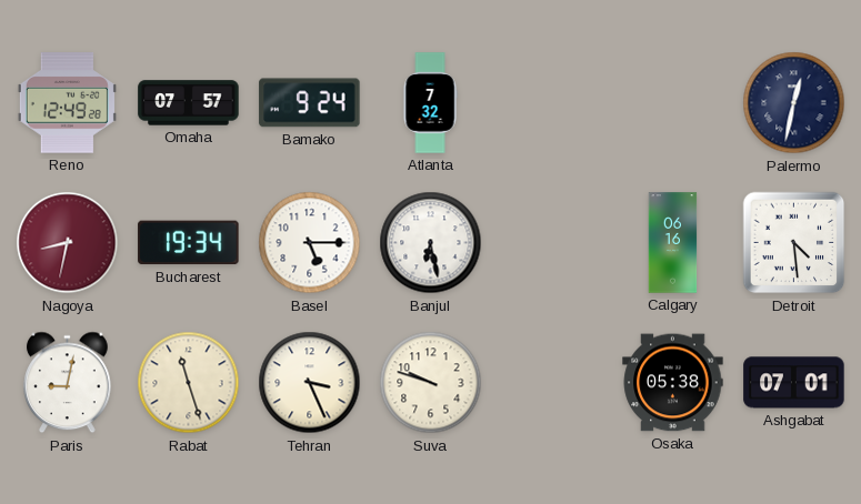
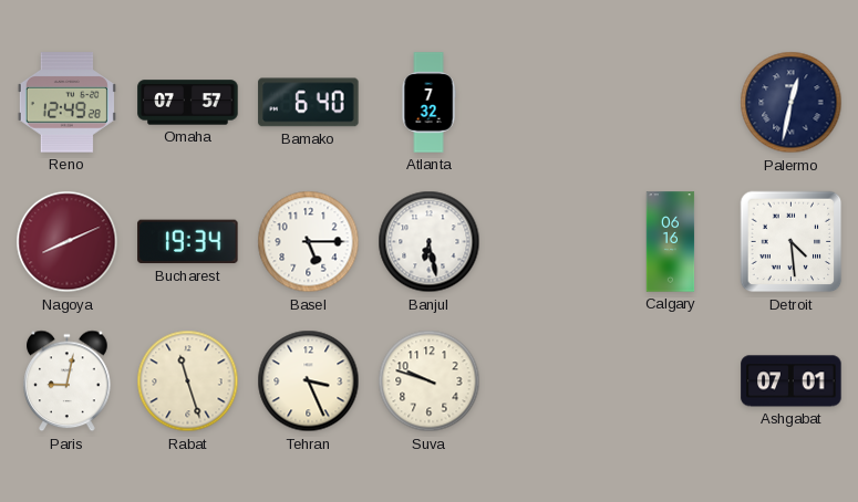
Bamako: 9:24 -> 6:40 (309, 103)
Nagoya: 8:32 -> 8:11 (68, 242)
Osaka: 05:38 -> none (673, 383)
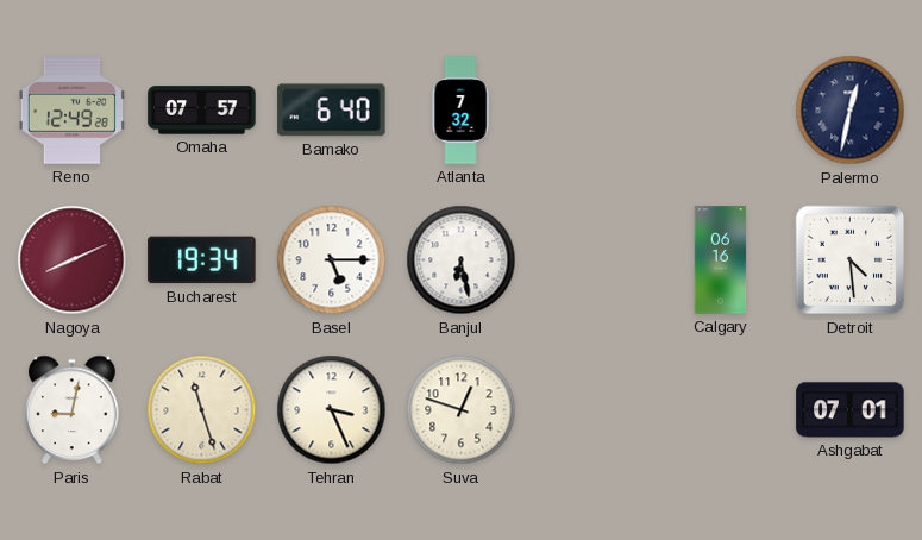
Suva: 9:48 -> 12:48 (462, 410)
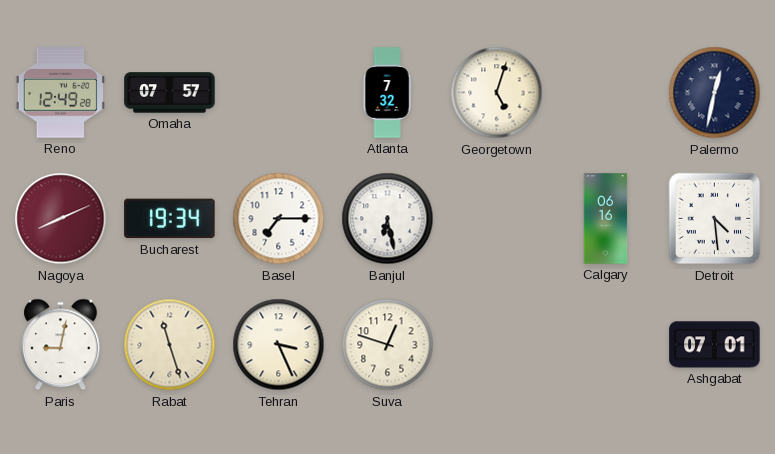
Bamako: 6:40 -> none (332, 111)
Georgetown: none -> 5:03 (497, 93)
Basel: 5:15 -> 7:15 (279, 219)
